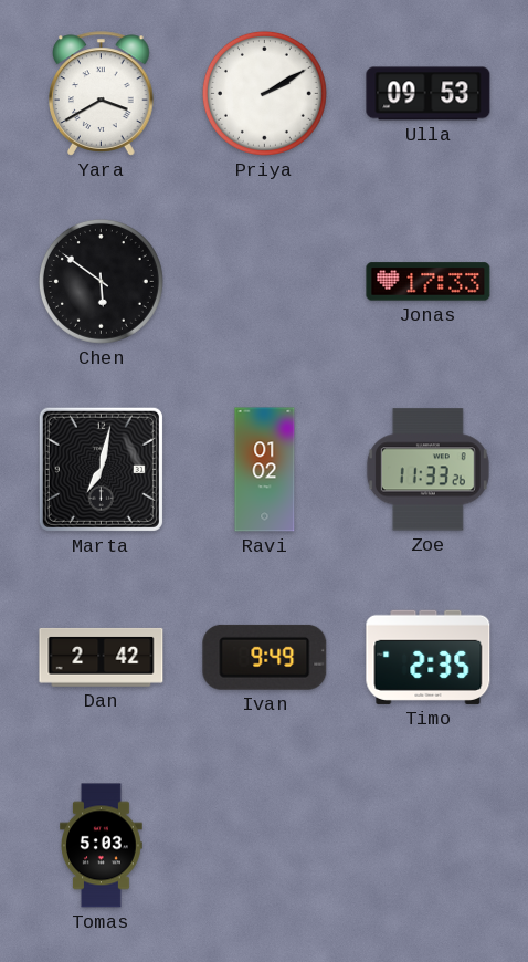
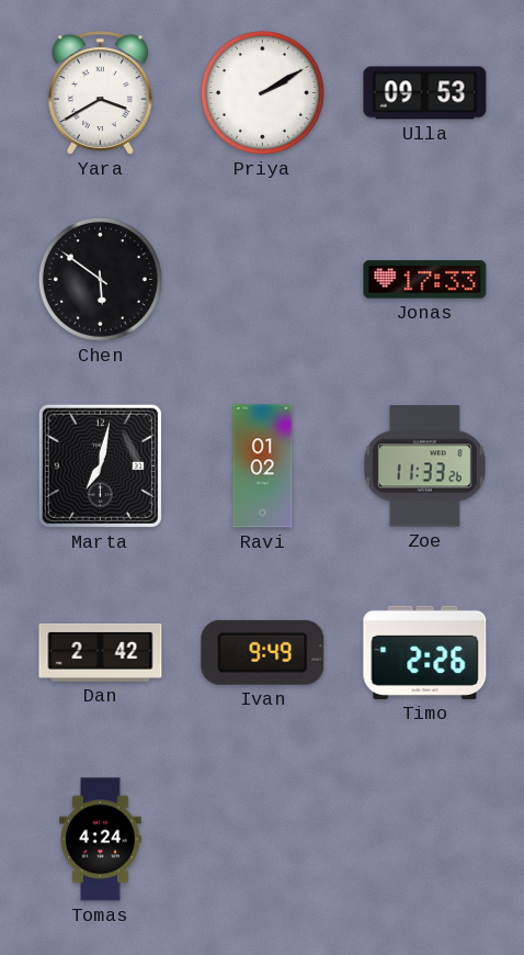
Timo: 2:35 -> 2:26 (425, 652)
Tomas: 5:03 -> 4:24 (101, 840)
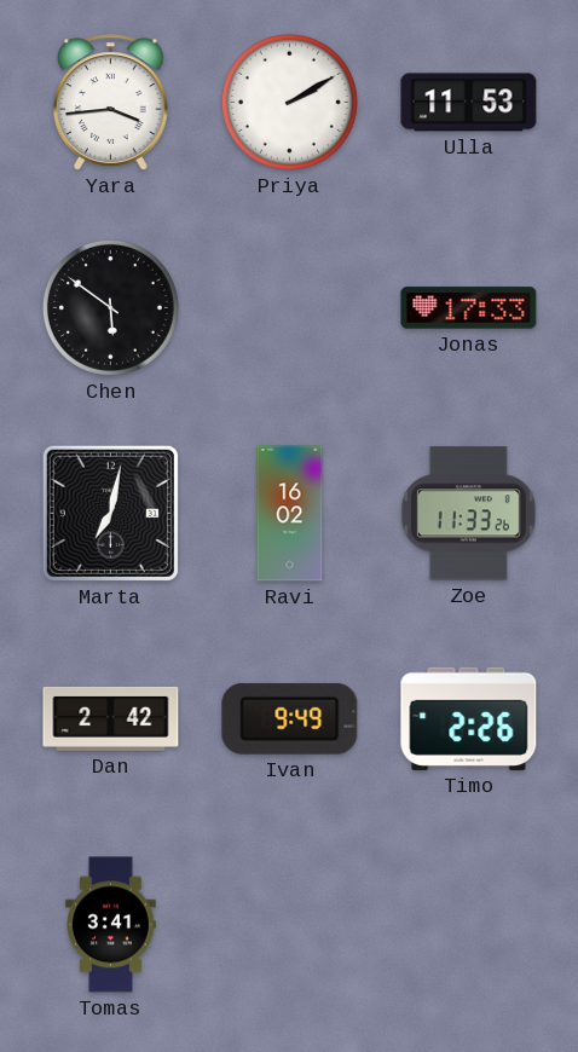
Yara: 3:40 -> 3:44 (111, 103)
Ulla: 09:53 -> 11:53 (469, 103)
Ravi: 01:02 -> 16:02 (290, 514)
Tomas: 4:24 -> 3:41 (111, 925)
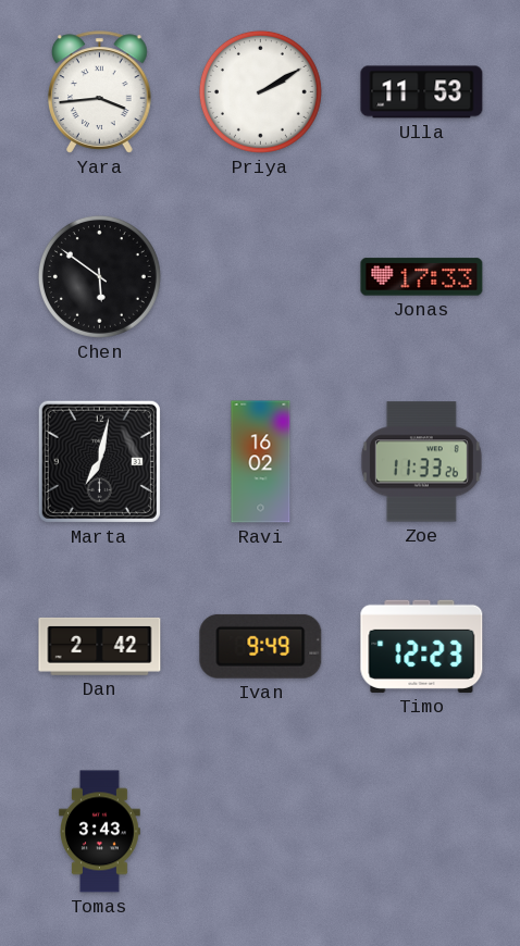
Timo: 2:26 -> 12:23 (422, 646)
Tomas: 3:41 -> 3:43 (100, 832)
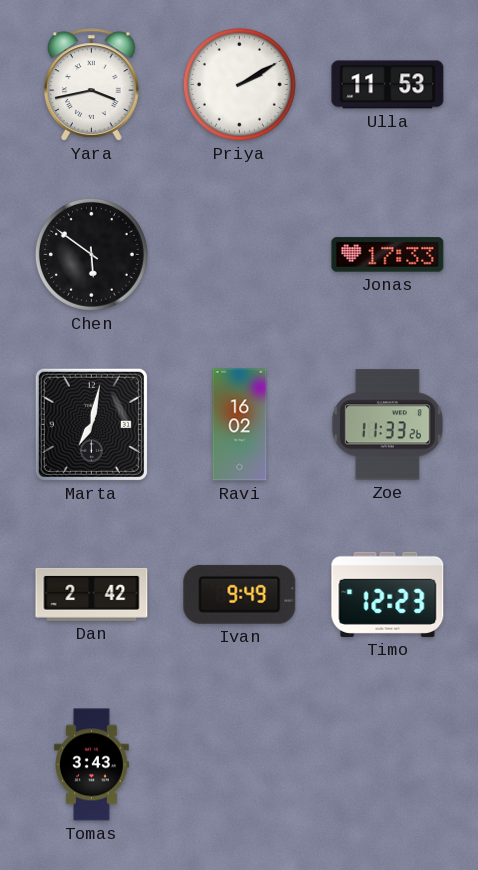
Yara: 3:44 -> 3:43 (92, 85)
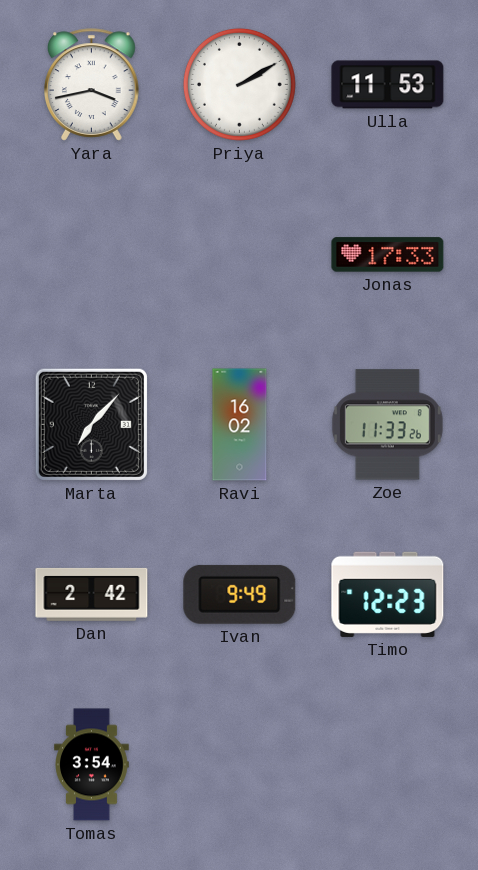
Chen: 5:51 -> none (91, 254)
Marta: 7:02 -> 7:07 (91, 424)
Tomas: 3:43 -> 3:54 (92, 765)
